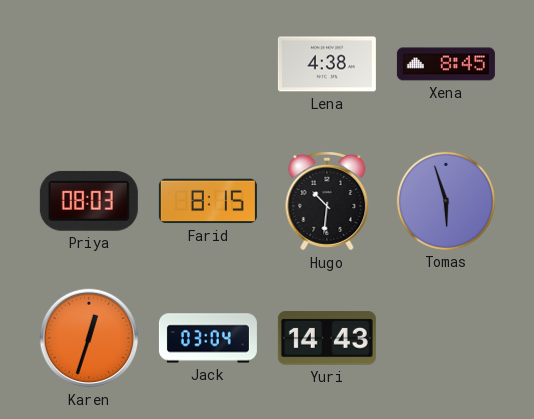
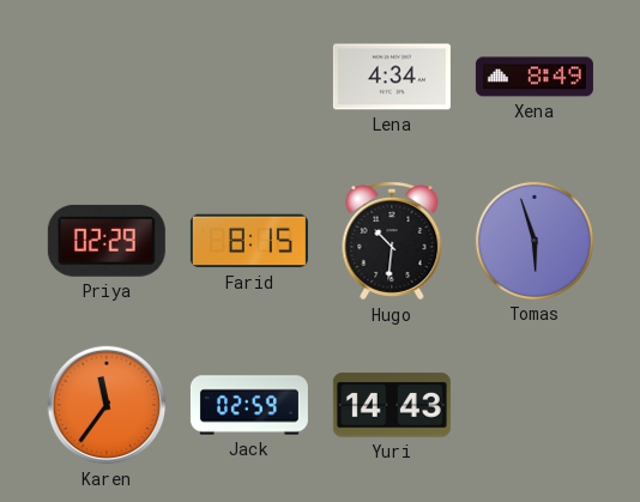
Lena: 4:38 -> 4:34 (392, 77)
Xena: 8:45 -> 8:49 (535, 77)
Priya: 08:03 -> 02:29 (107, 241)
Karen: 12:33 -> 11:36 (107, 405)
Jack: 03:04 -> 02:59 (249, 405)
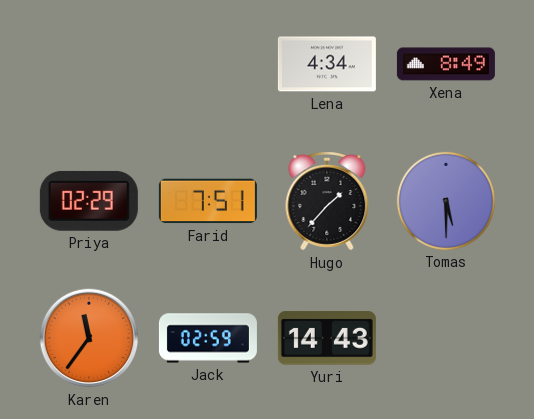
Farid: 8:15 -> 7:51 (208, 201)
Hugo: 10:31 -> 1:37 (327, 201)
Tomas: 5:57 -> 5:30 (446, 201)
